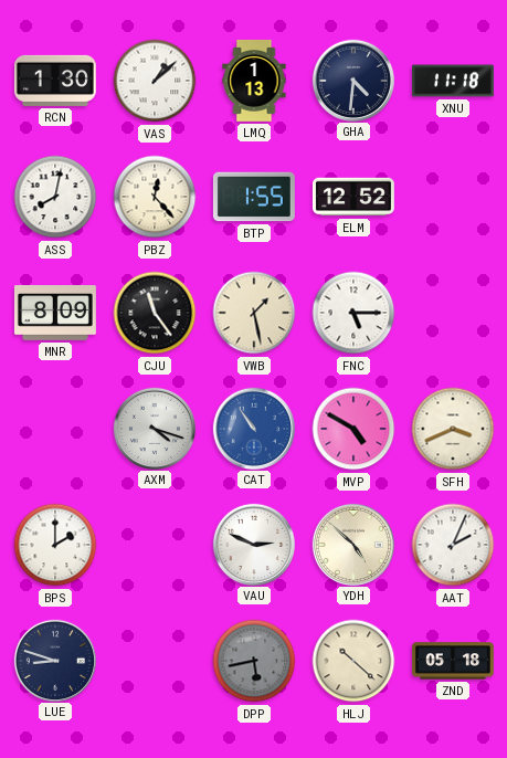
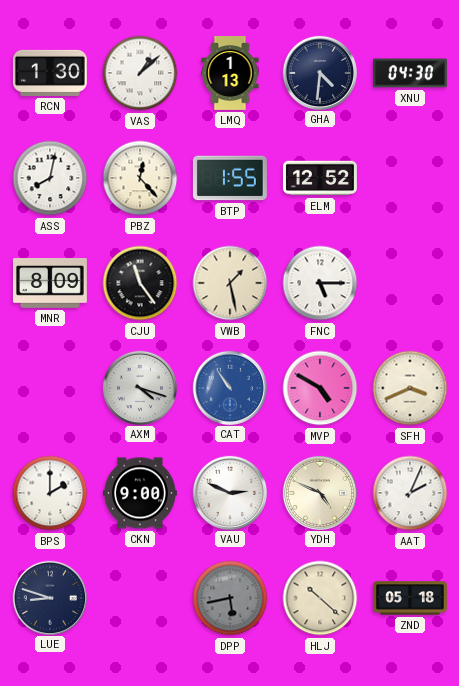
XNU: 11:18 -> 04:30 (410, 73)
CKN: none -> 9:00 (140, 493)
YDH: 4:52 -> 4:49 (319, 492)
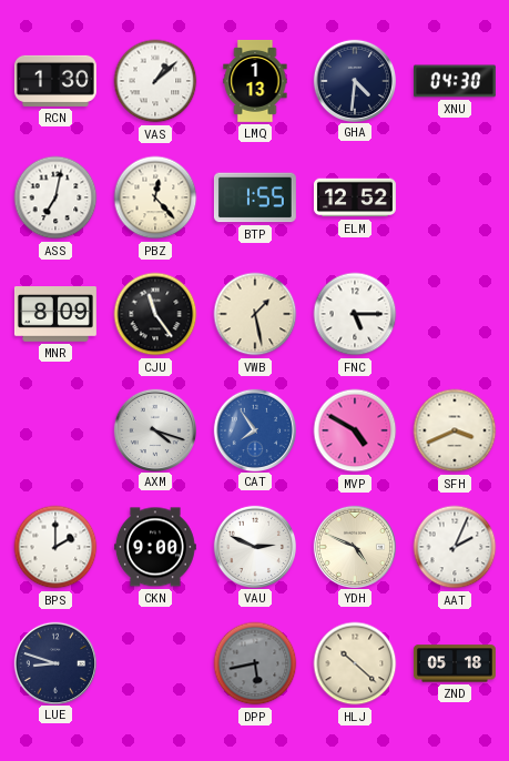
ASS: 8:02 -> 7:02 (55, 197)
CAT: 10:54 -> 7:54 (254, 429)
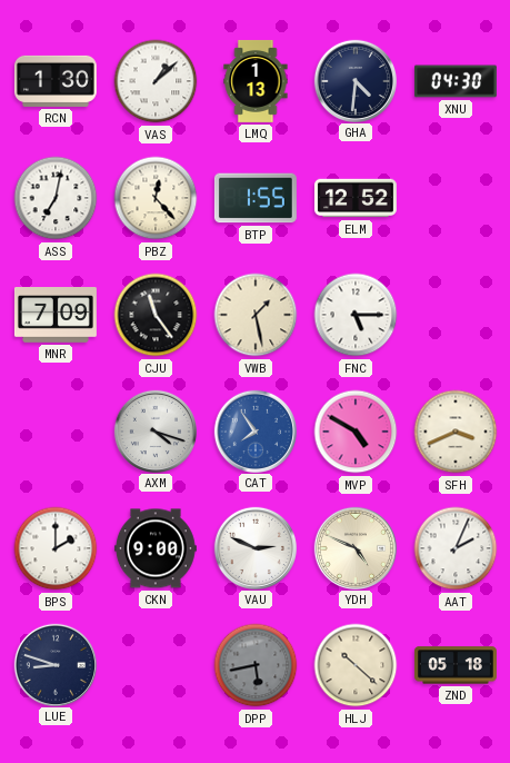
MNR: 8:09 -> 7:09 (56, 316)
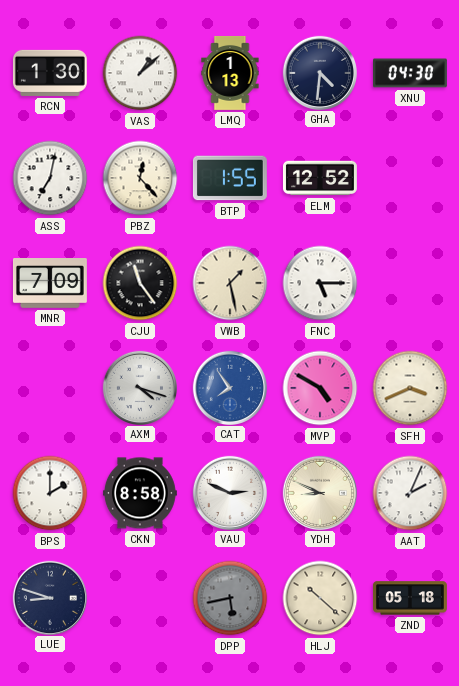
CKN: 9:00 -> 8:58 (140, 493)
YDH: 4:49 -> 8:49 (319, 492)
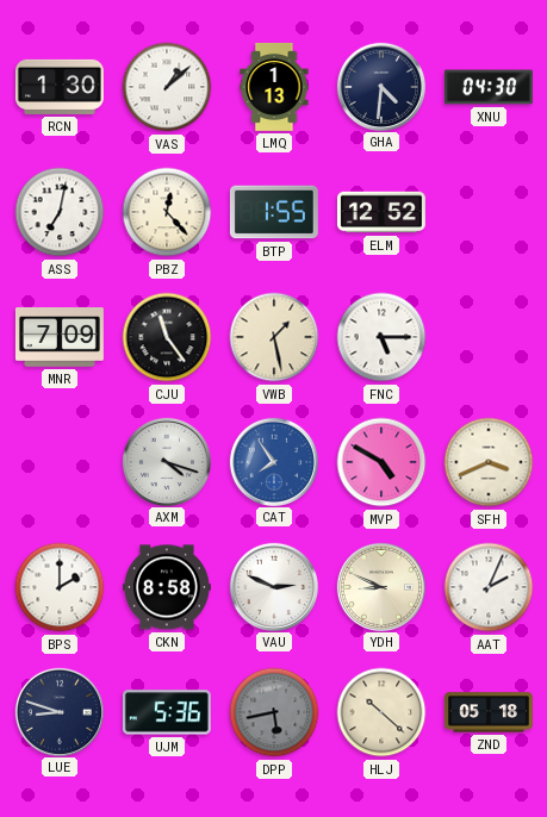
UJM: none -> 5:36 (167, 712)
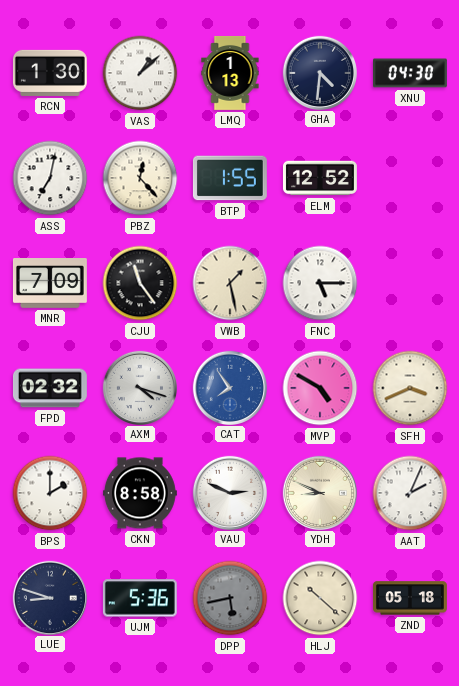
FPD: none -> 02:32 (50, 388)
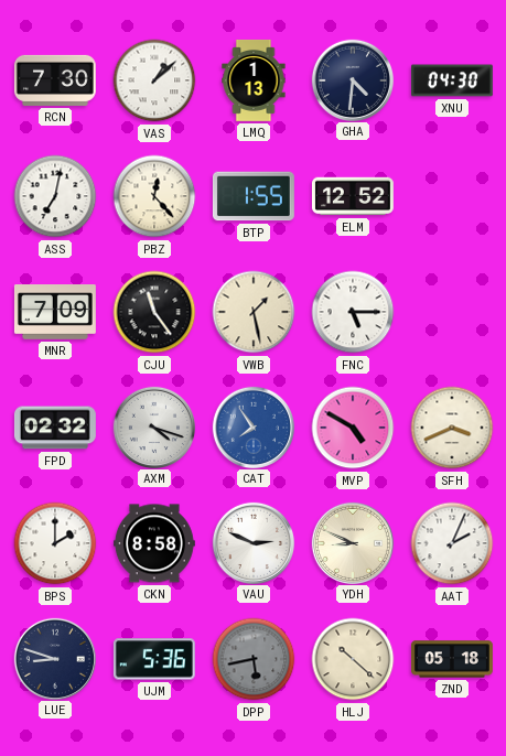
RCN: 1:30 -> 7:30 (55, 80)
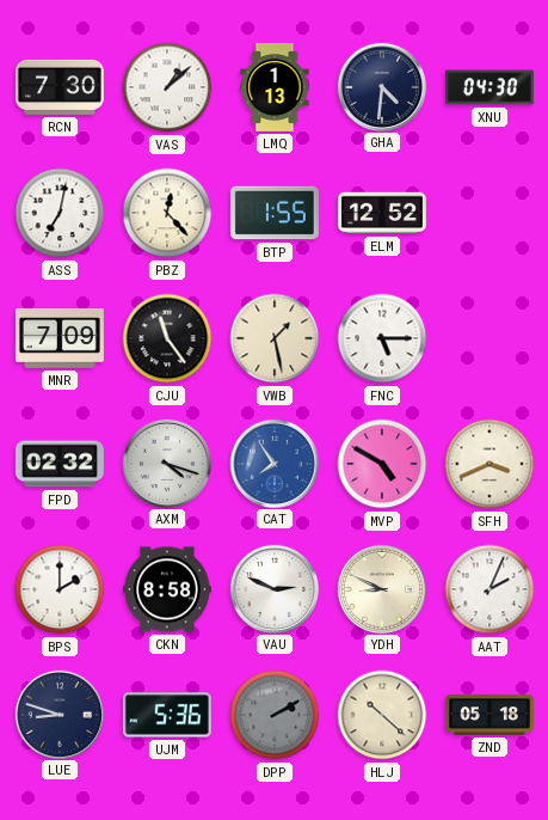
DPP: 5:43 -> 2:10 (275, 715)
